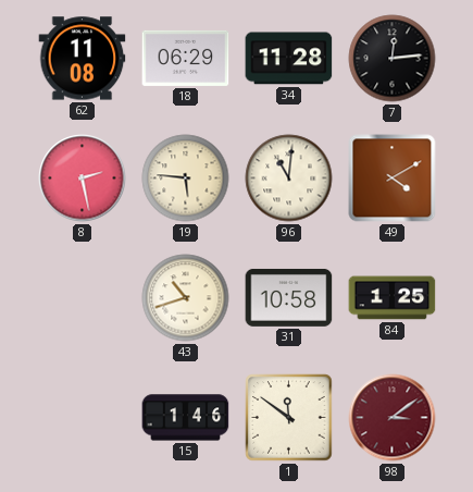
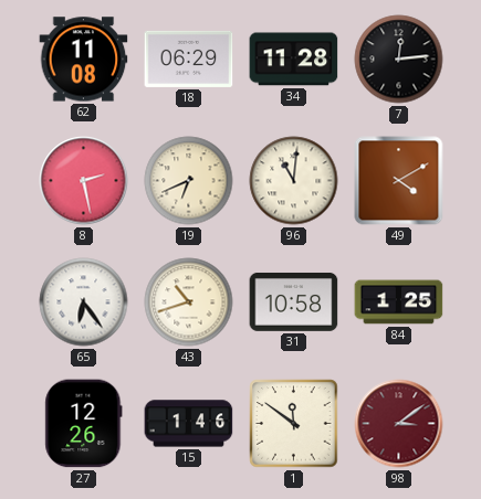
19: 5:46 -> 6:41 (189, 181)
65: none -> 6:24 (84, 302)
27: none -> 12:26 (84, 424)
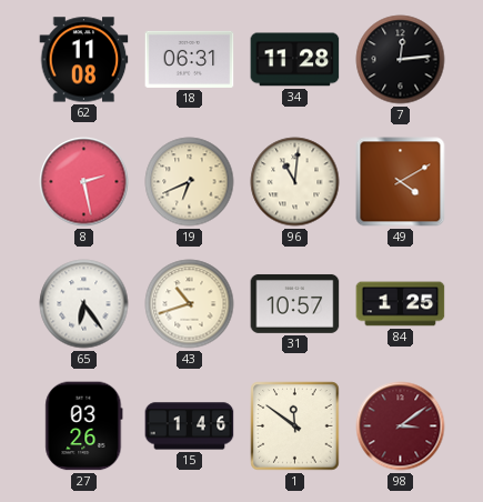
18: 06:29 -> 06:31 (190, 59)
31: 10:58 -> 10:57 (295, 303)
27: 12:26 -> 03:26 (84, 426)
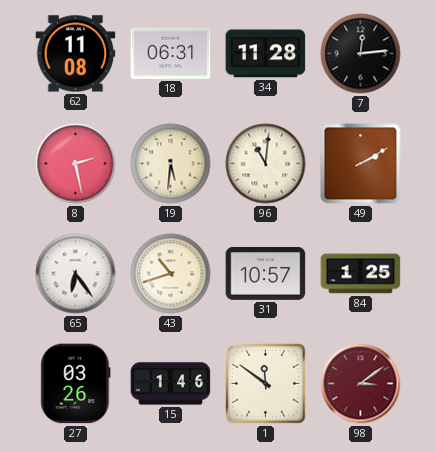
19: 6:41 -> 5:31 (171, 164)
49: 4:10 -> 2:10 (361, 164)
